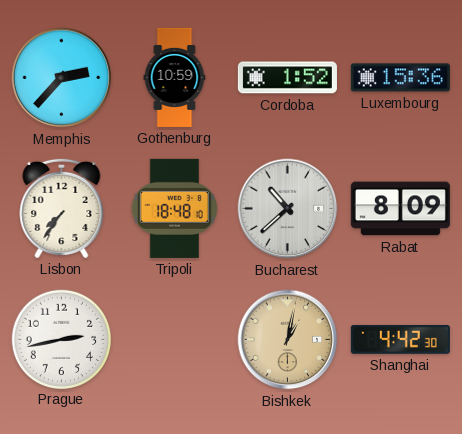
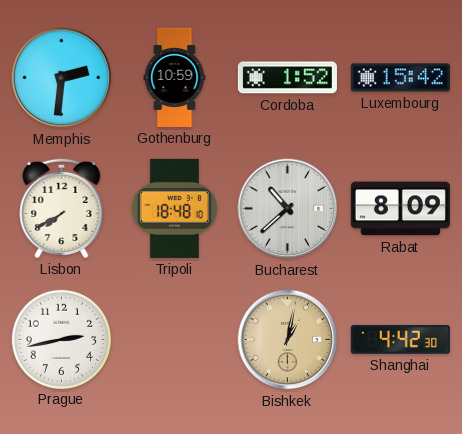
Memphis: 2:37 -> 2:31 (62, 78)
Luxembourg: 15:36 -> 15:42 (400, 78)
Lisbon: 7:36 -> 7:40 (62, 208)
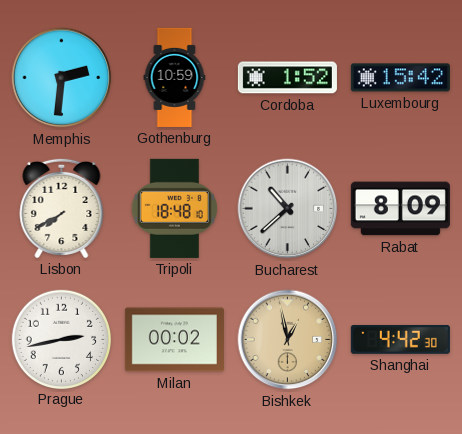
Milan: none -> 00:02 (174, 340)
Bishkek: 1:02 -> 12:58 (288, 340)
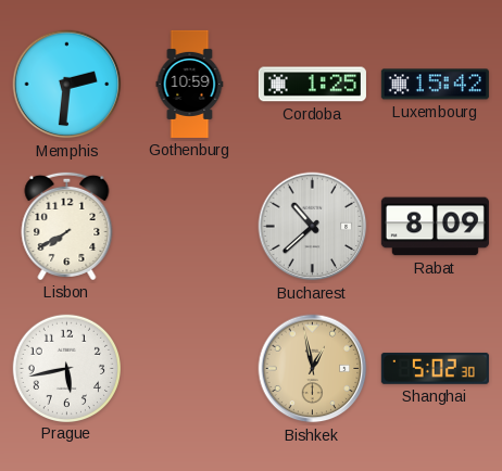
Cordoba: 1:52 -> 1:25 (312, 85)
Tripoli: 18:48 -> none (174, 208)
Prague: 2:43 -> 5:43 (66, 368)
Milan: 00:02 -> none (174, 340)
Shanghai: 4:42 -> 5:02 (435, 368)
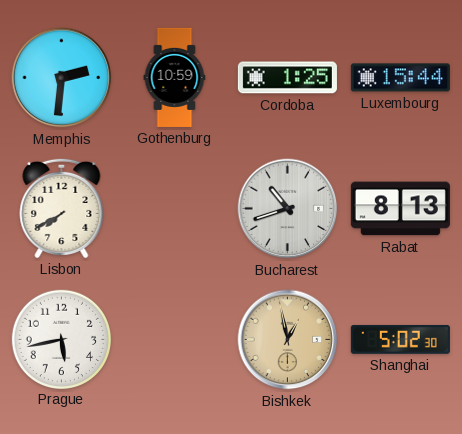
Luxembourg: 15:42 -> 15:44 (400, 78)
Bucharest: 10:38 -> 10:42 (288, 209)
Rabat: 8:09 -> 8:13 (400, 209)
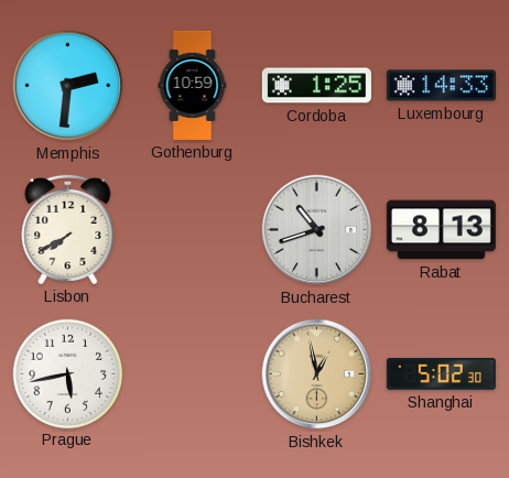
Luxembourg: 15:44 -> 14:33 (441, 86)
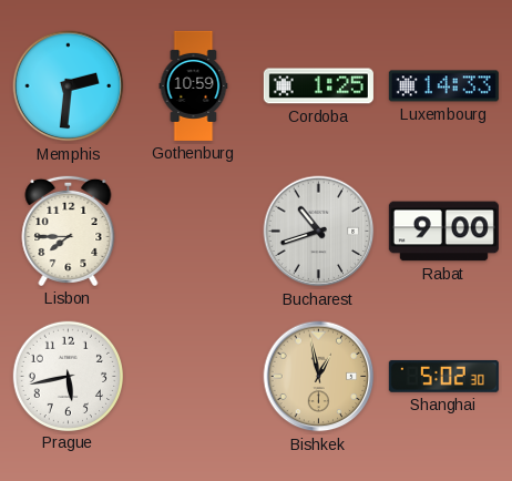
Lisbon: 7:40 -> 7:45 (69, 231)
Rabat: 8:13 -> 9:00 (443, 232)
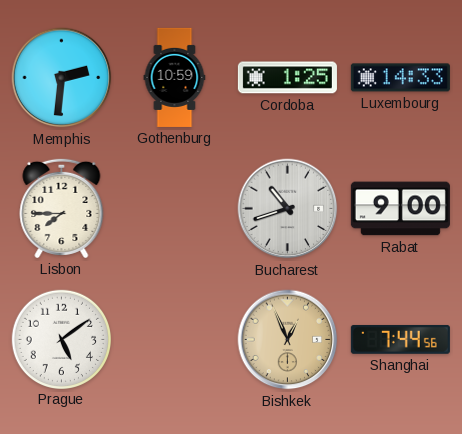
Prague: 5:43 -> 5:09 (61, 339)
Bishkek: 12:58 -> 12:56 (288, 340)
Shanghai: 5:02 -> 7:44 (400, 339)
